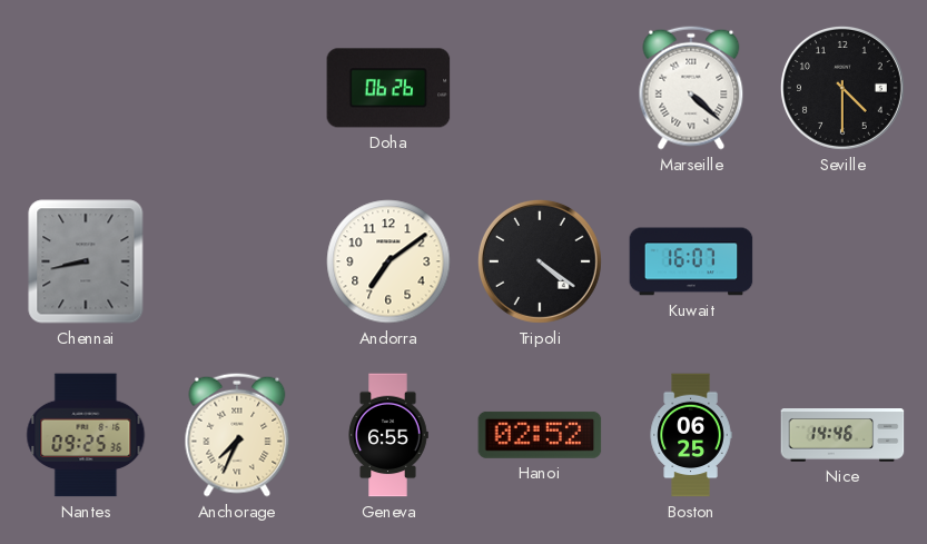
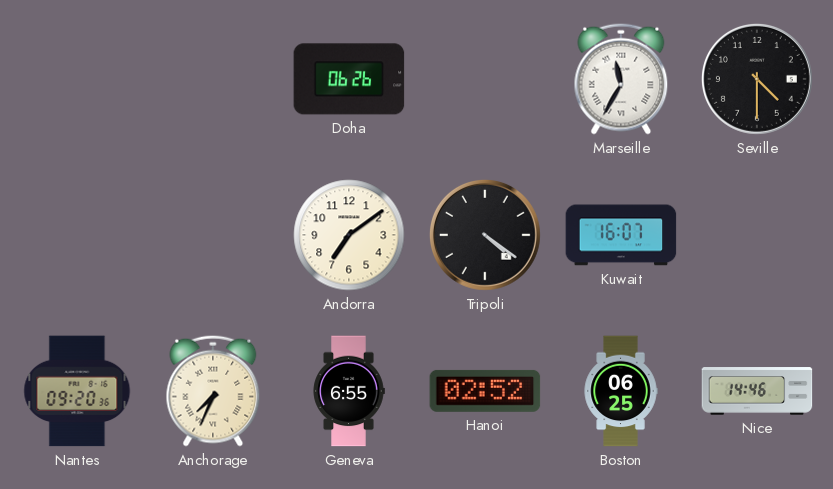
Marseille: 4:22 -> 11:35 (621, 79)
Chennai: 8:43 -> none (86, 261)
Nantes: 09:25 -> 09:20 (77, 391)
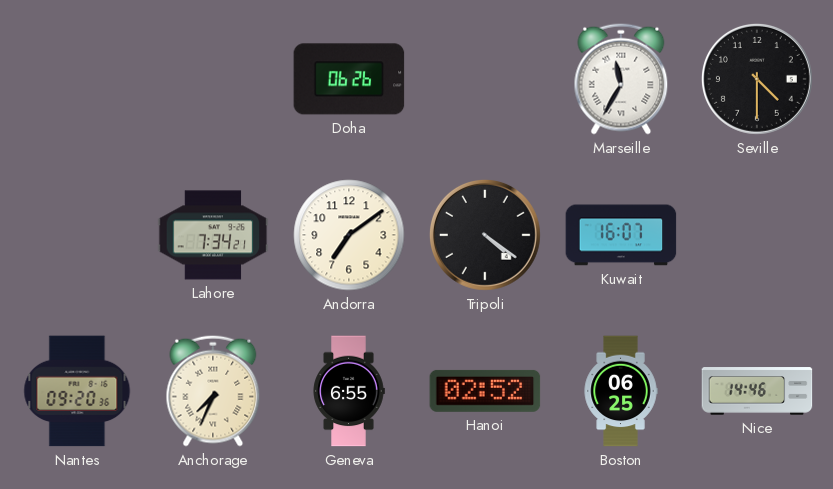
Lahore: none -> 7:34 (213, 235)
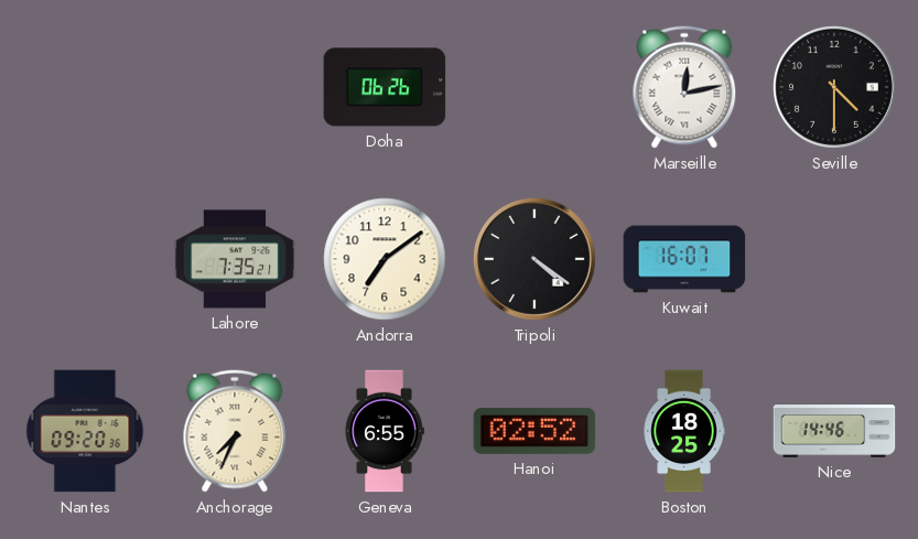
Marseille: 11:35 -> 12:13 (684, 87)
Lahore: 7:34 -> 7:35 (235, 259)
Boston: 06:25 -> 18:25 (684, 431)
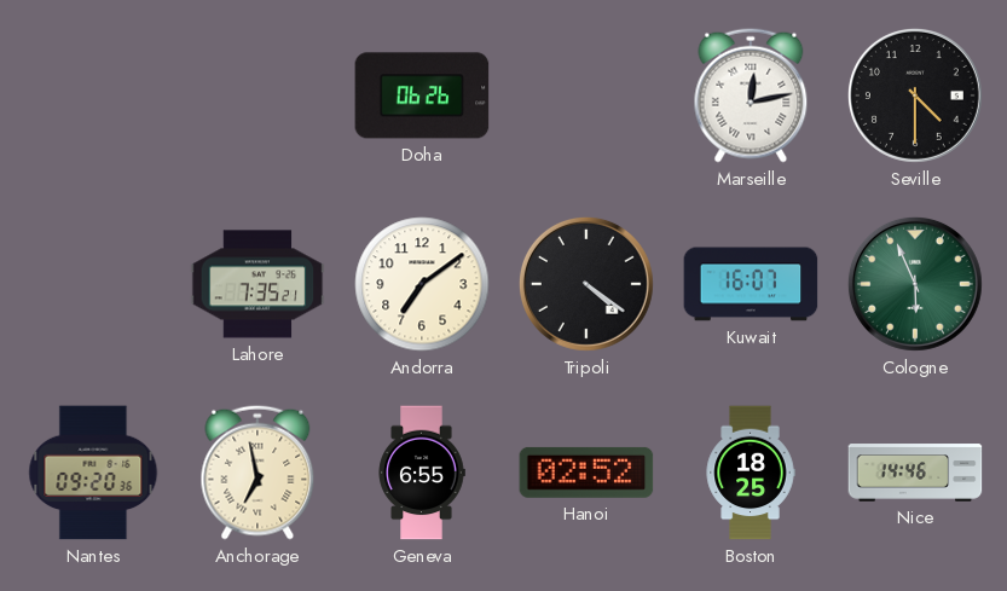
Cologne: none -> 5:56 (915, 284)
Anchorage: 7:34 -> 6:58 (257, 473)
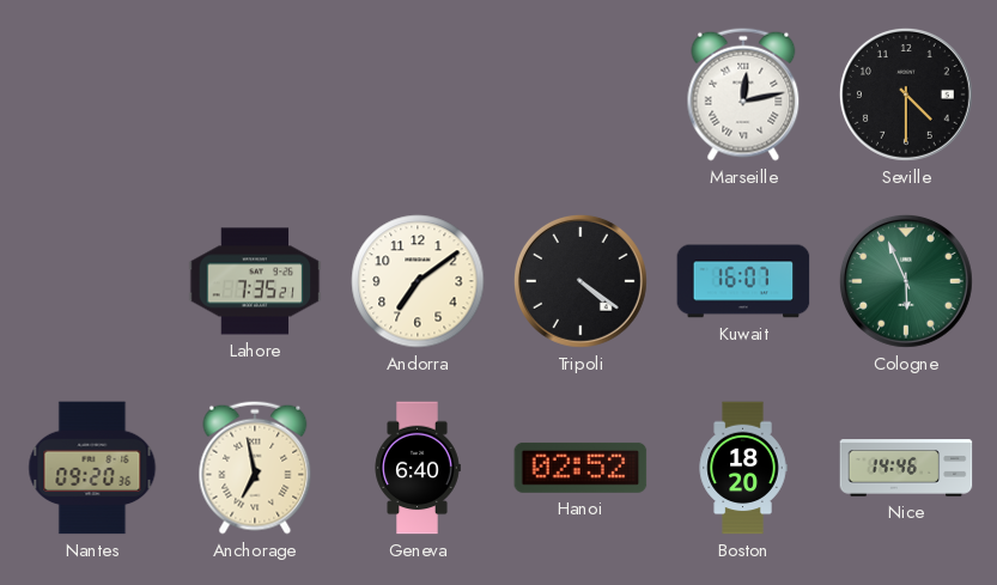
Doha: 06:26 -> none (422, 95)
Geneva: 6:55 -> 6:40 (418, 468)
Boston: 18:25 -> 18:20 (743, 468)
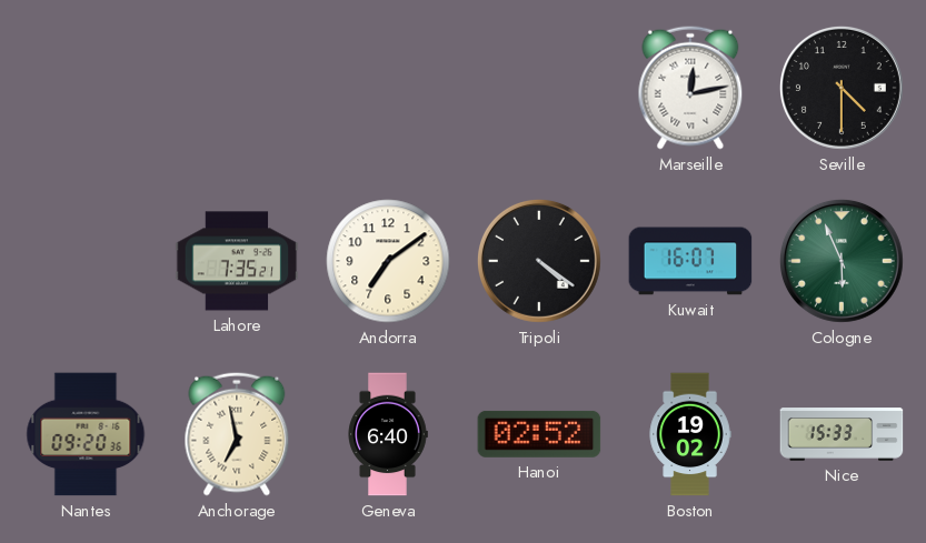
Boston: 18:20 -> 19:02 (690, 434)
Nice: 14:46 -> 15:33 (842, 434)
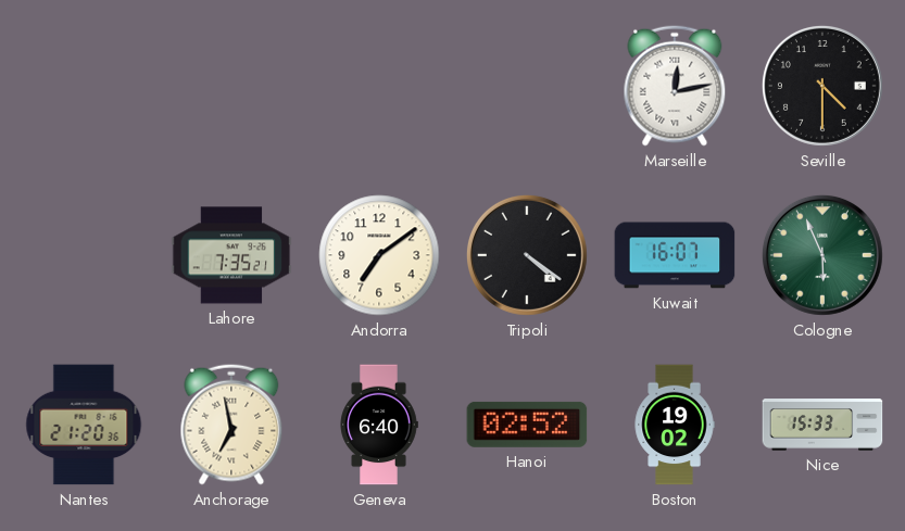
Nantes: 09:20 -> 21:20 (84, 425)
